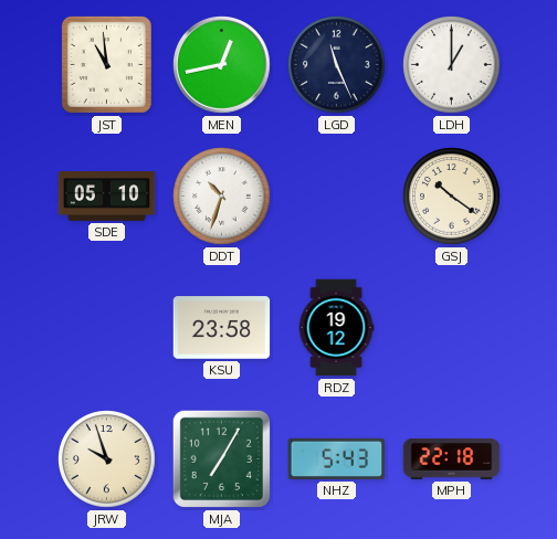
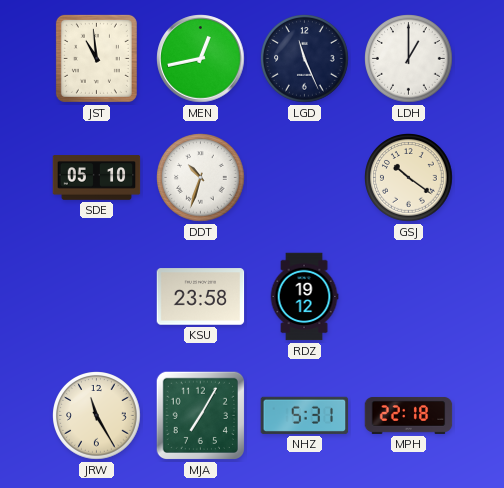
JRW: 9:57 -> 11:25 (97, 416)
NHZ: 5:43 -> 5:31 (305, 415)
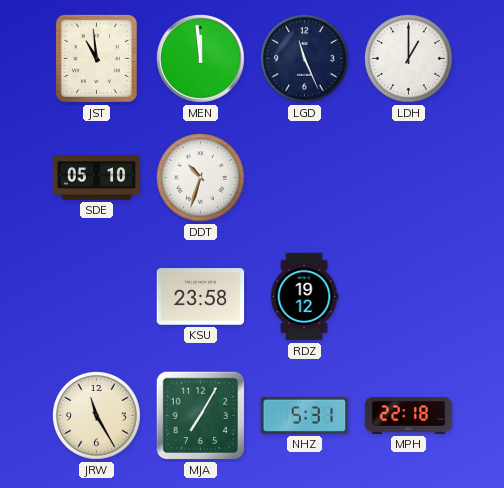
MEN: 12:43 -> 11:59 (201, 59)
GSJ: 10:21 -> none (409, 178)
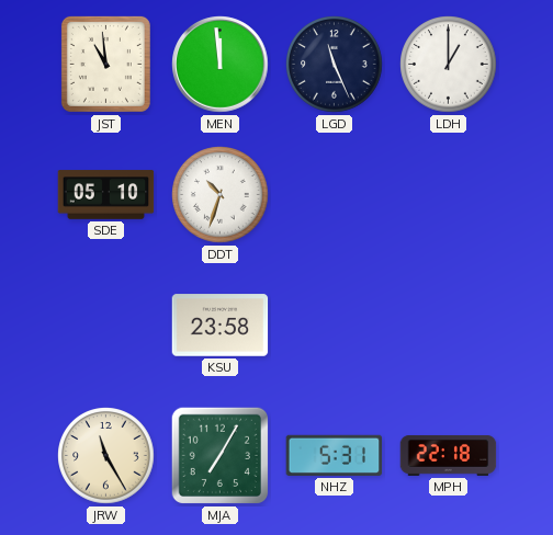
RDZ: 19:12 -> none (304, 297)
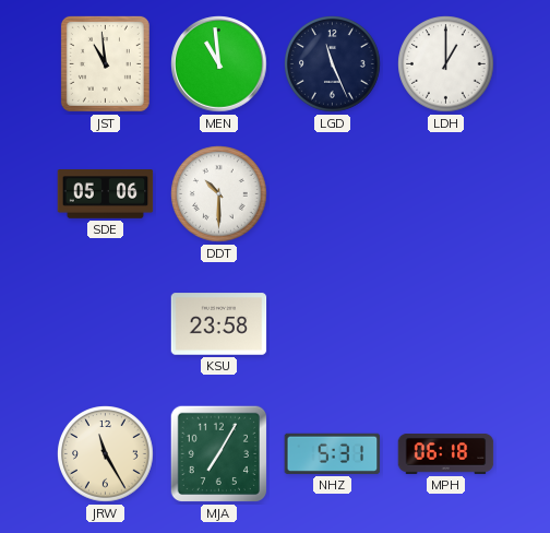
MEN: 11:59 -> 10:59 (219, 64)
SDE: 05:10 -> 05:06 (106, 194)
DDT: 10:33 -> 10:30 (219, 194)
MPH: 22:18 -> 06:18 (446, 453)
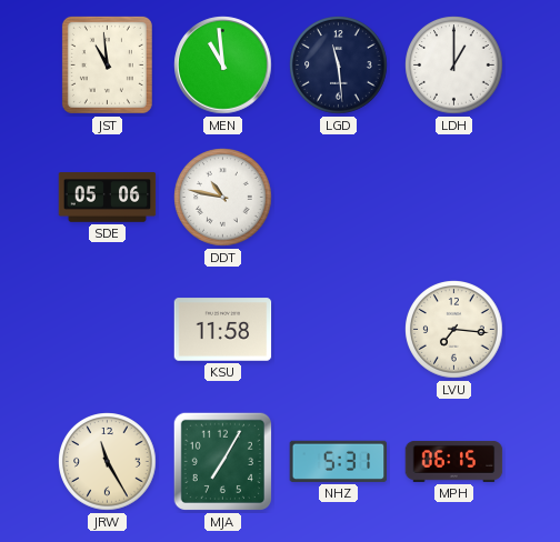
LGD: 11:26 -> 11:29 (339, 66)
DDT: 10:30 -> 10:47 (223, 198)
KSU: 23:58 -> 11:58 (223, 330)
LVU: none -> 7:16 (454, 330)
MPH: 06:18 -> 06:15 (454, 461)
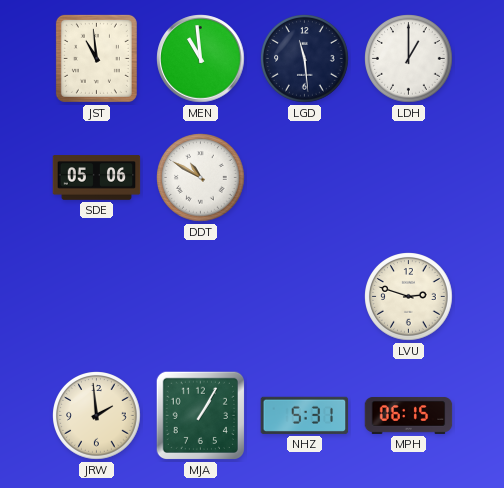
DDT: 10:47 -> 10:50 (201, 178)
KSU: 11:58 -> none (223, 330)
LVU: 7:16 -> 2:48 (409, 297)
JRW: 11:25 -> 1:59 (97, 416)
MJA: 7:05 -> 1:05 (200, 415)
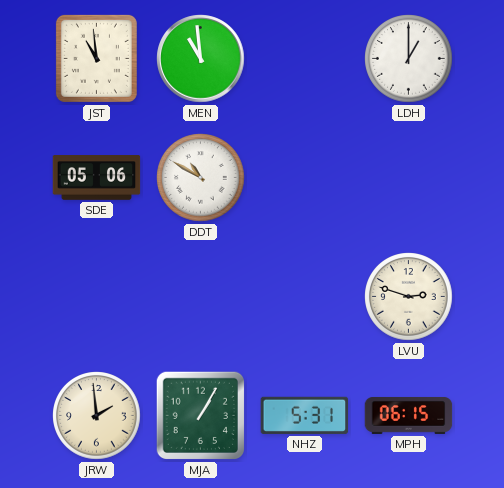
LGD: 11:29 -> none (305, 59)
